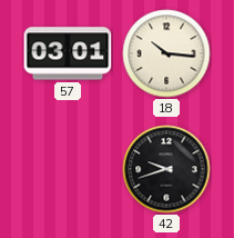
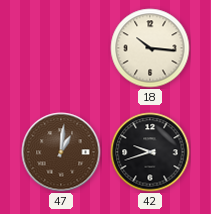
57: 03:01 -> none (68, 53)
47: none -> 1:01 (61, 152)
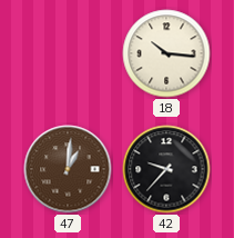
42: 9:42 -> 9:37 (166, 169)
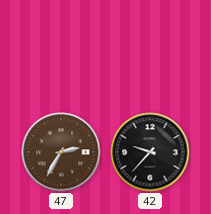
18: 10:16 -> none (166, 53)
47: 1:01 -> 2:35 (61, 152)
